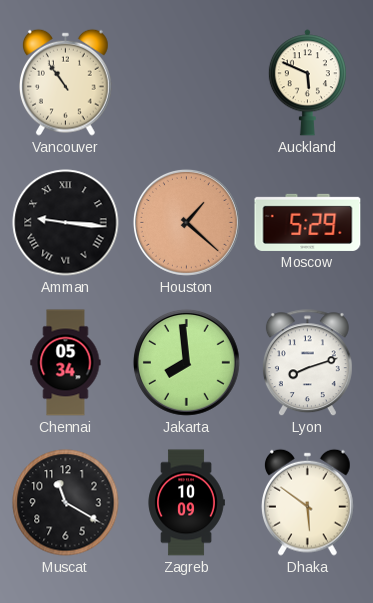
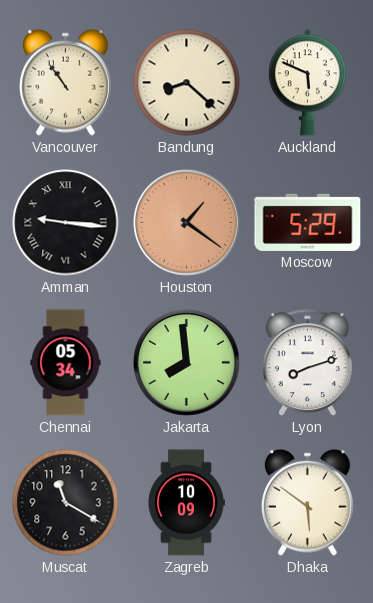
Bandung: none -> 8:22 (187, 83)
Houston: 1:22 -> 1:21 (186, 222)
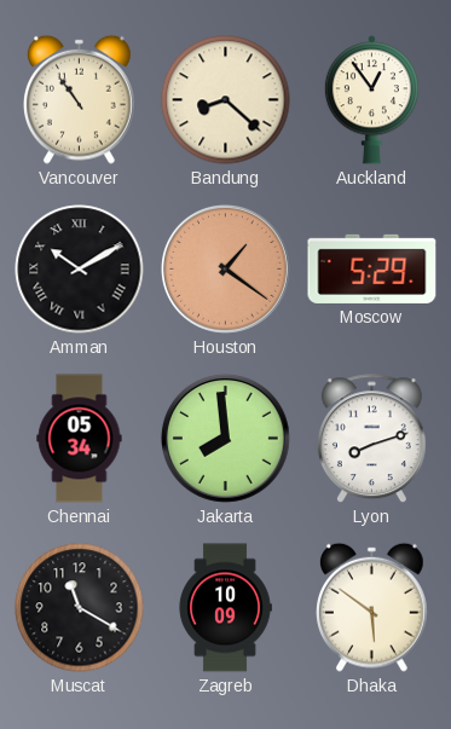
Auckland: 5:49 -> 12:54 (371, 100)
Amman: 9:16 -> 10:10 (80, 270)
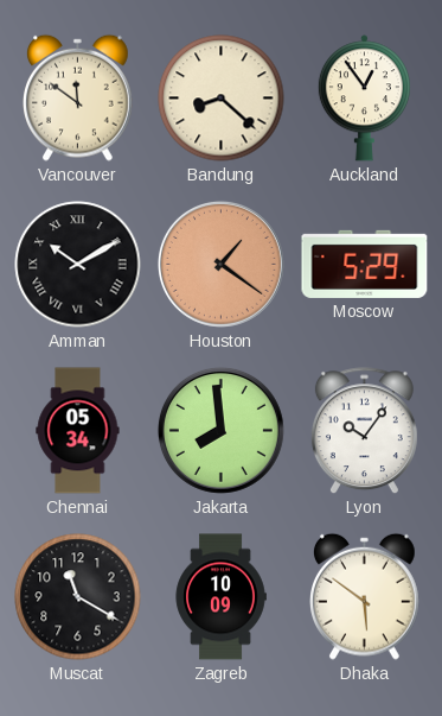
Vancouver: 10:54 -> 11:51 (78, 97)
Lyon: 8:12 -> 10:06 (364, 431)
